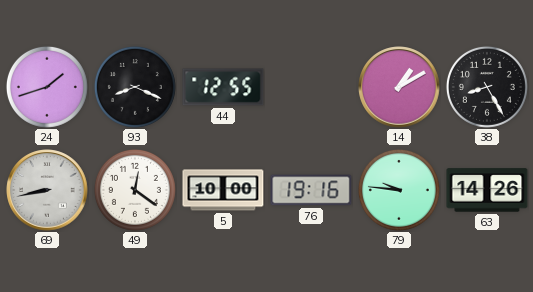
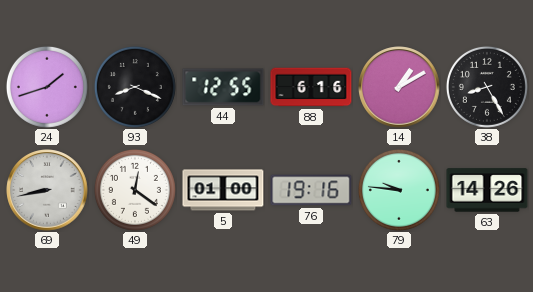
88: none -> 6:16 (311, 87)
5: 10:00 -> 01:00 (223, 190)
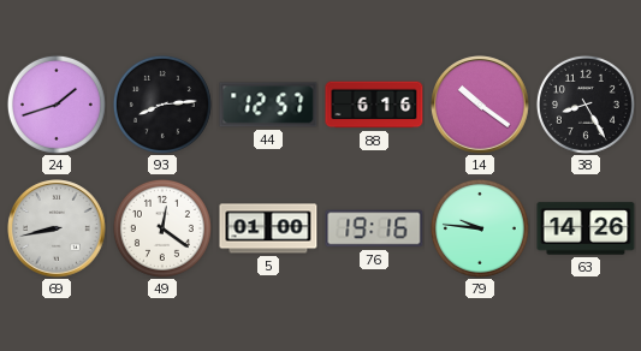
93: 8:19 -> 8:14 (162, 105)
44: 12:55 -> 12:57 (268, 105)
14: 1:10 -> 10:21 (480, 105)
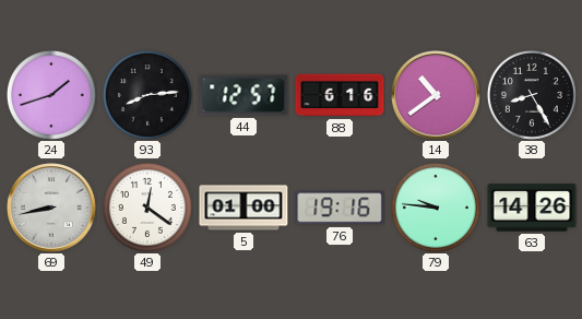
14: 10:21 -> 10:39 (436, 95)
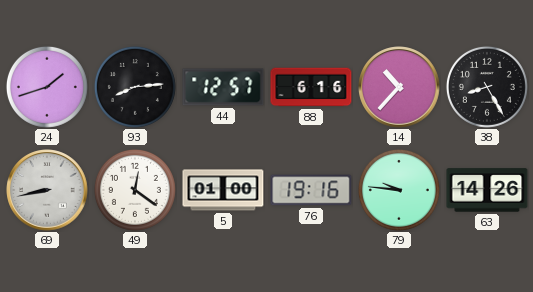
14: 10:39 -> 10:37 (399, 87)
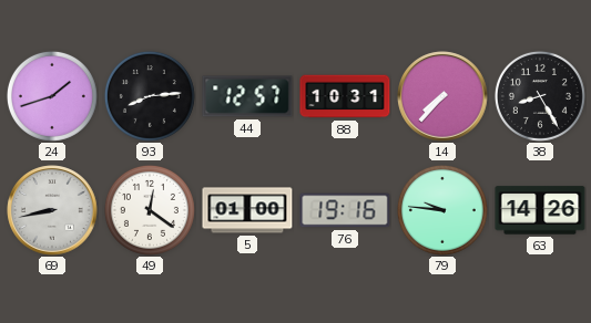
88: 6:16 -> 10:31 (345, 96)
14: 10:37 -> 7:37 (442, 96)
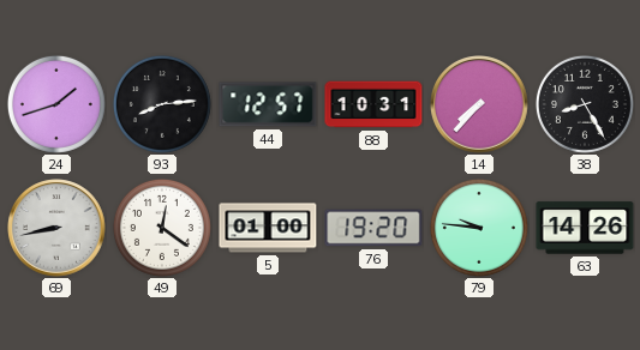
76: 19:16 -> 19:20 (373, 228)
